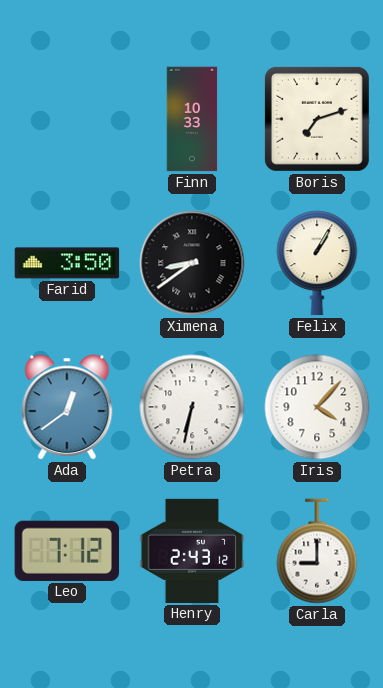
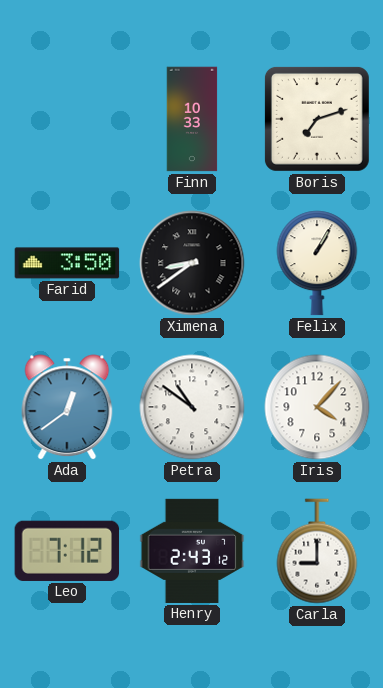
Petra: 6:32 -> 10:51 (192, 407)
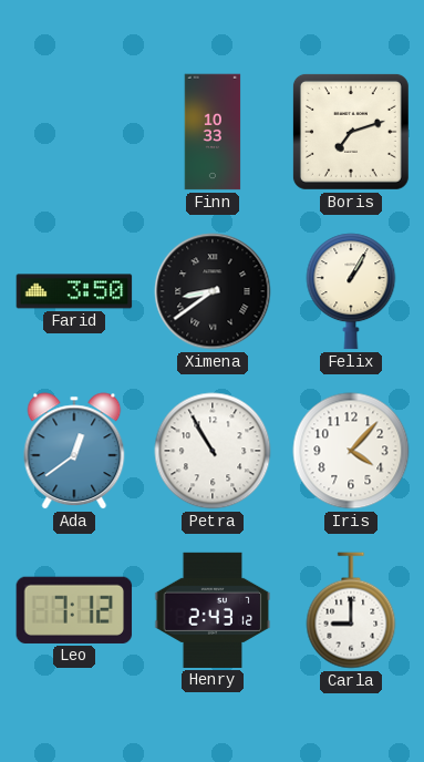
Petra: 10:51 -> 10:55 (213, 451)
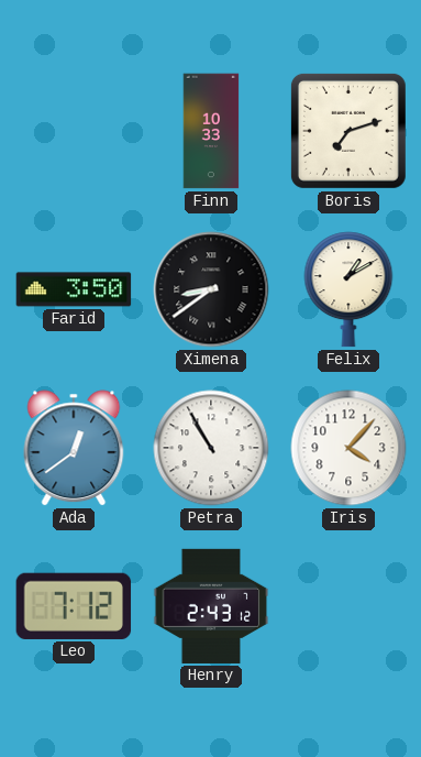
Felix: 1:05 -> 1:10 (348, 289)
Carla: 9:00 -> none (351, 610)
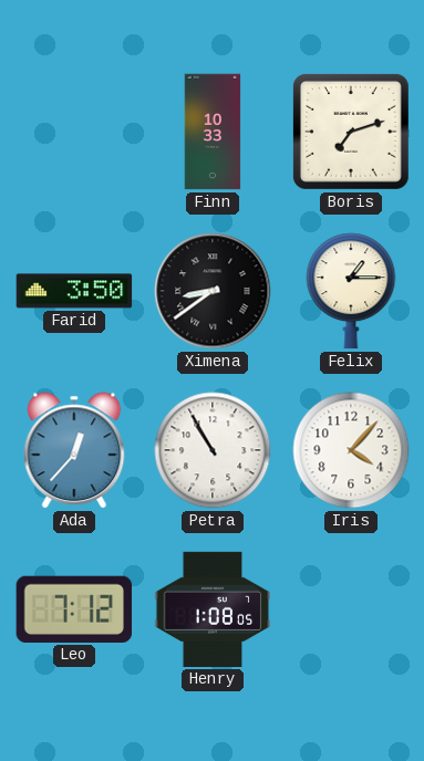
Felix: 1:10 -> 1:15 (351, 291)
Ada: 12:39 -> 12:37 (74, 450)
Henry: 2:43 -> 1:08 (213, 609)
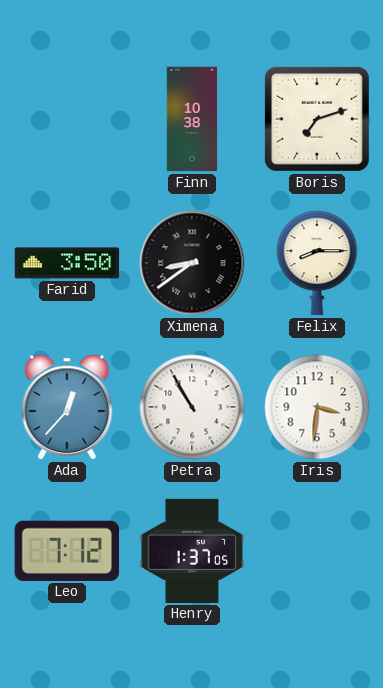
Finn: 10:33 -> 10:38 (192, 119)
Felix: 1:15 -> 8:15 (317, 263)
Iris: 4:07 -> 3:31 (317, 407)
Henry: 1:08 -> 1:37 (192, 551)
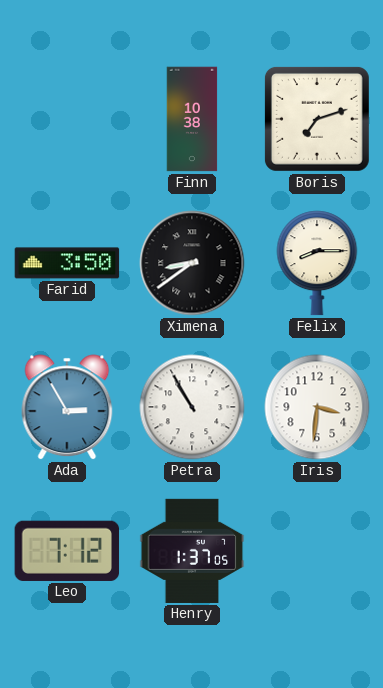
Ada: 12:37 -> 2:55 (67, 407)
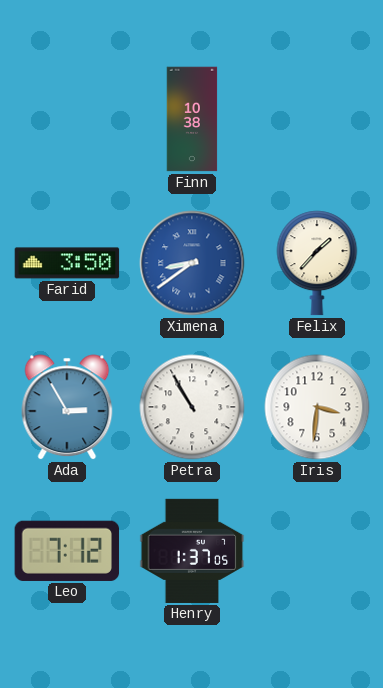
Boris: 7:12 -> none (317, 119)
Ximena dial: black -> blue (192, 263)
Felix: 8:15 -> 1:37 (317, 263)
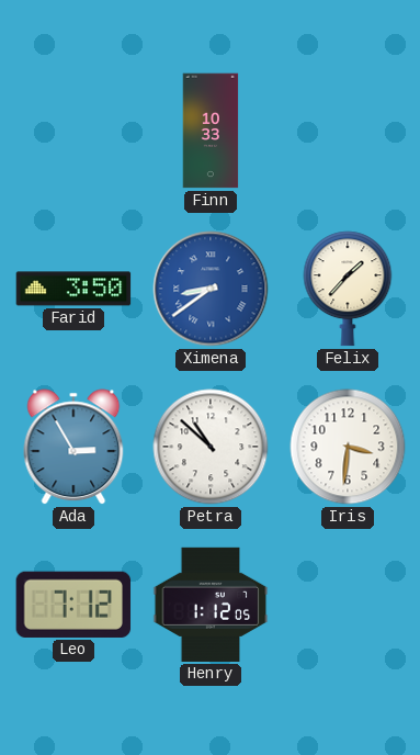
Finn: 10:38 -> 10:33 (211, 131)
Petra: 10:55 -> 10:52 (211, 447)
Henry: 1:37 -> 1:12 (211, 605)
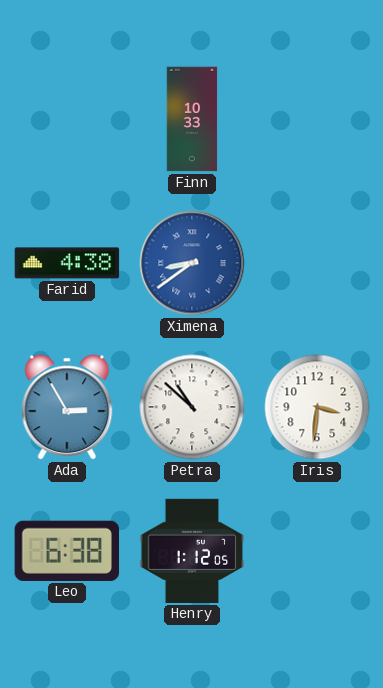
Farid: 3:50 -> 4:38 (67, 263)
Felix: 1:37 -> none (348, 289)
Leo: 7:12 -> 6:38 (67, 551)
